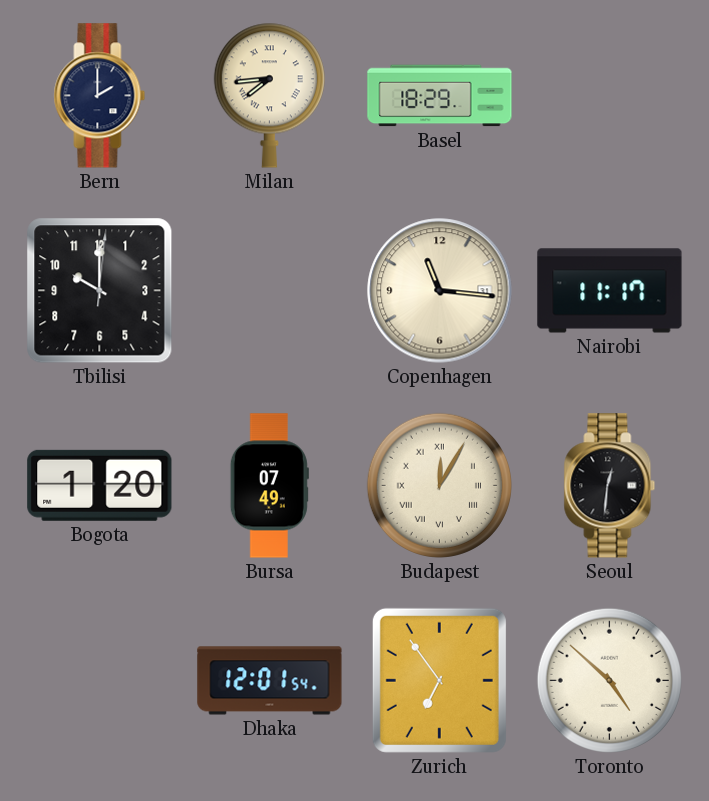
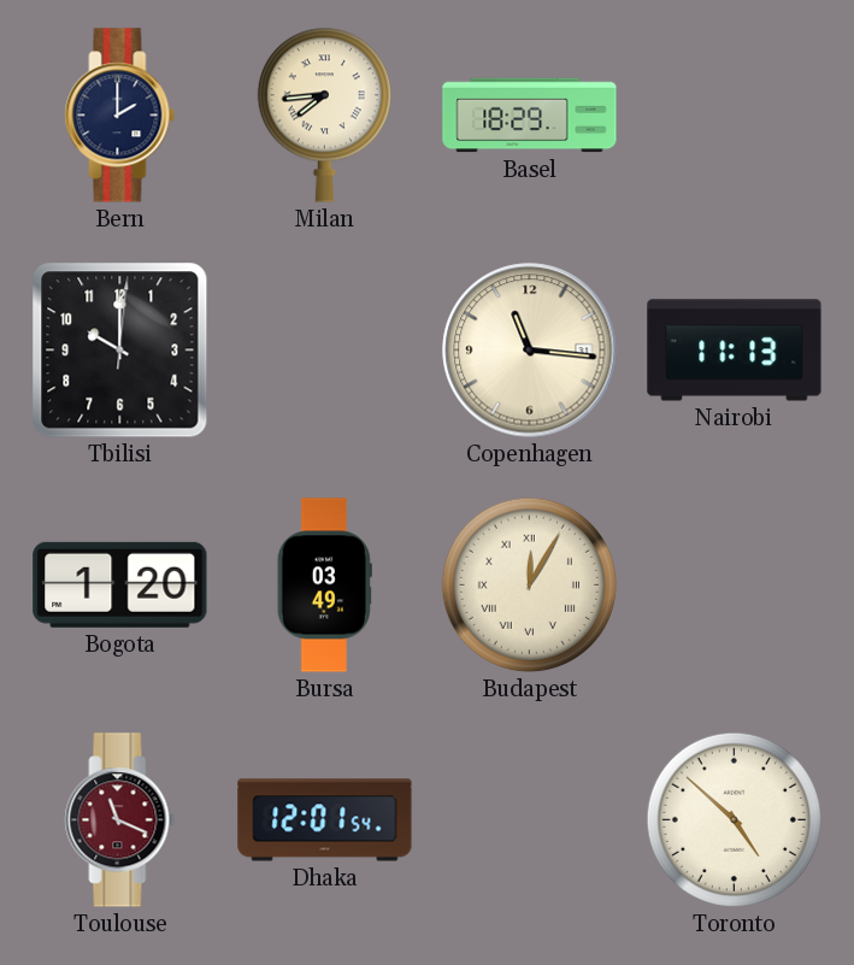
Nairobi: 11:17 -> 11:13 (735, 351)
Bursa: 07:49 -> 03:49 (324, 586)
Seoul: 12:31 -> none (610, 486)
Toulouse: none -> 11:19 (120, 820)
Zurich: 6:54 -> none (439, 680)
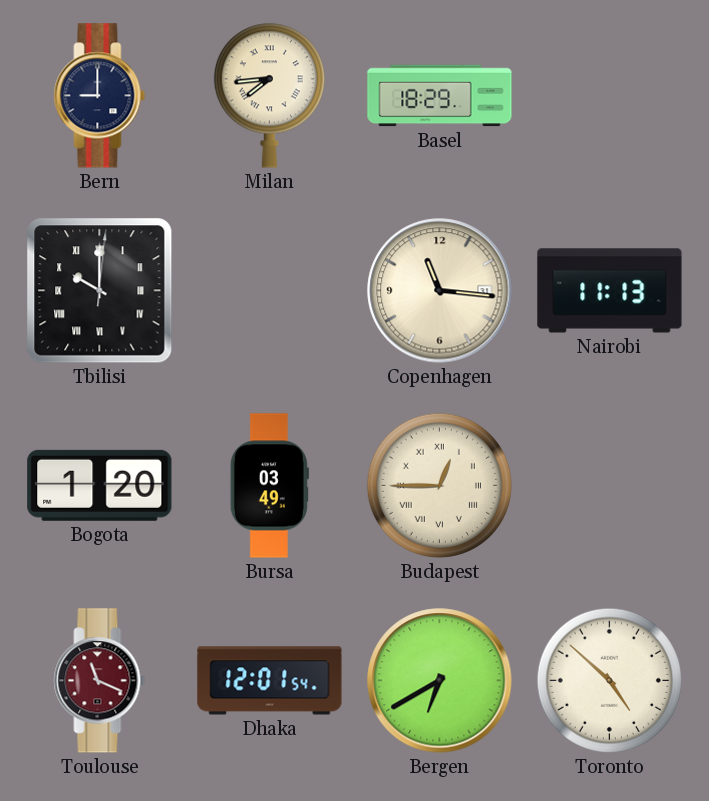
Bern: 2:00 -> 9:00 (100, 96)
Tbilisi numerals: Arabic -> Roman (100, 291)
Budapest: 12:05 -> 12:45 (439, 485)
Bergen: none -> 6:40 (440, 681)
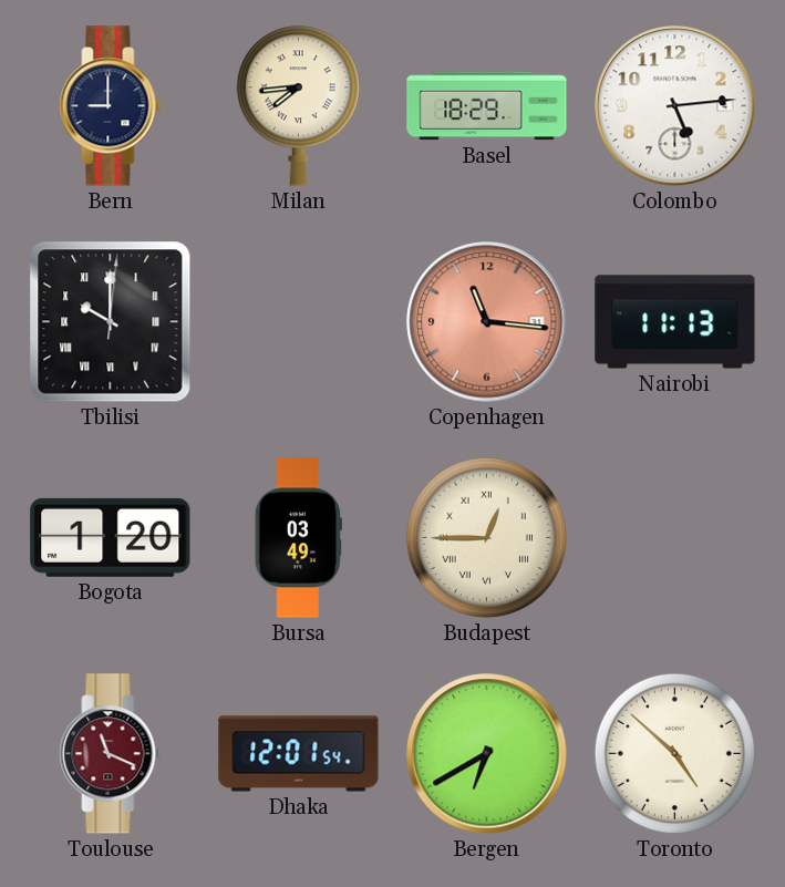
Colombo: none -> 5:14 (675, 106)
Copenhagen dial: cream -> salmon (487, 322)
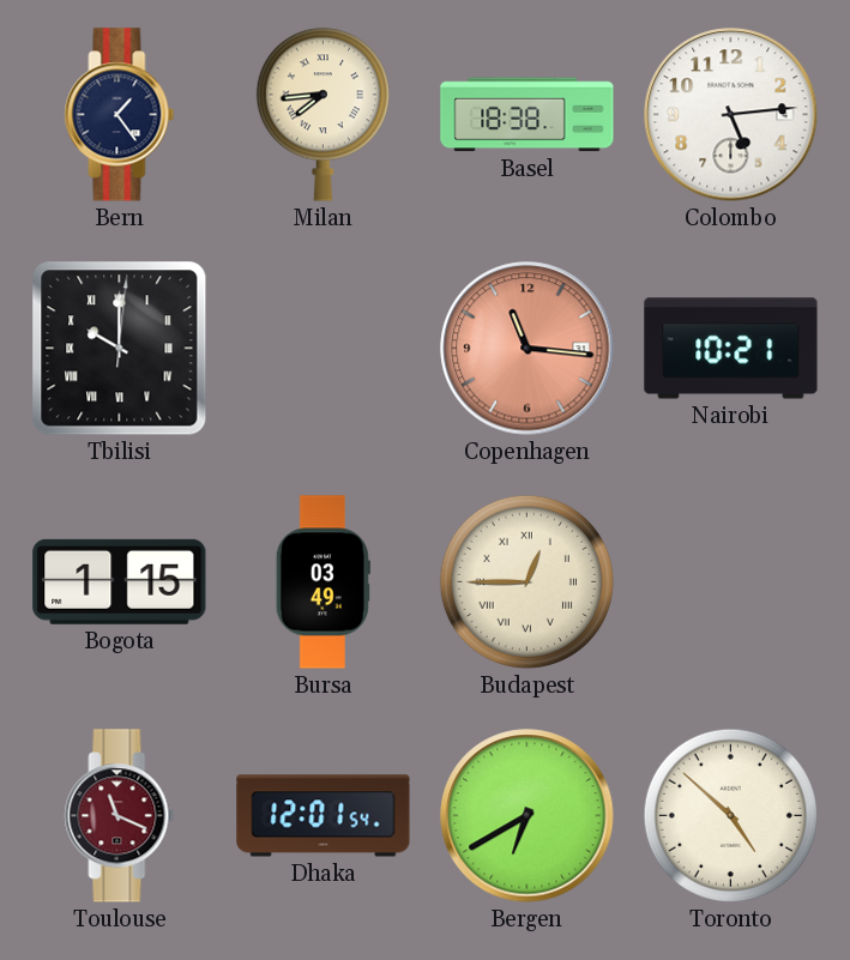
Bern: 9:00 -> 1:24 (120, 115)
Basel: 18:29 -> 18:38 (528, 115)
Nairobi: 11:13 -> 10:21 (731, 349)
Bogota: 1:20 -> 1:15 (120, 581)
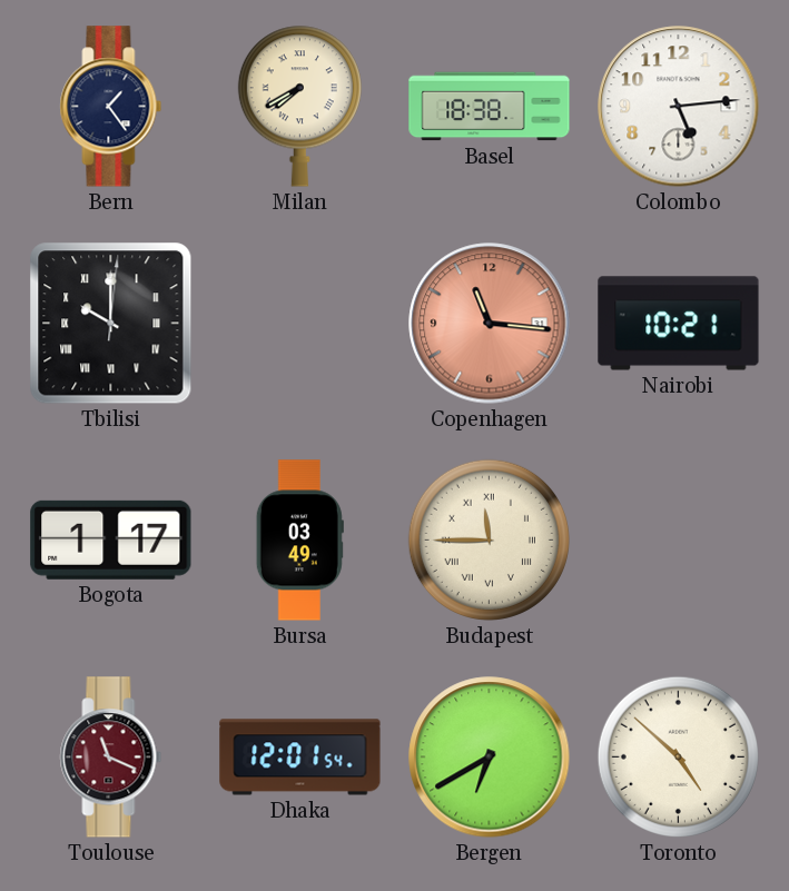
Milan: 7:44 -> 7:40 (299, 106)
Bogota: 1:15 -> 1:17 (111, 539)
Budapest: 12:45 -> 11:45 (489, 539)
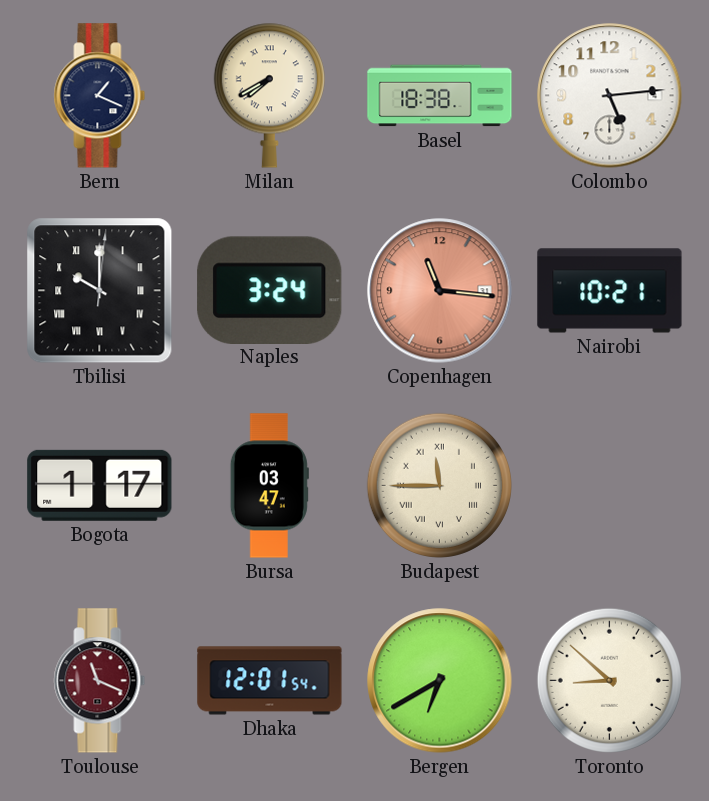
Bern: 1:24 -> 1:19 (100, 96)
Naples: none -> 3:24 (270, 290)
Bursa: 03:49 -> 03:47 (269, 486)
Toronto: 4:52 -> 8:52 (609, 680)
